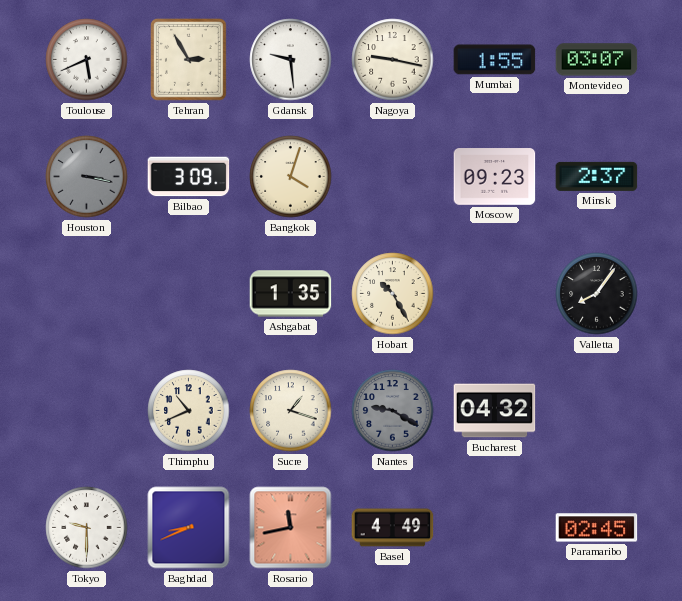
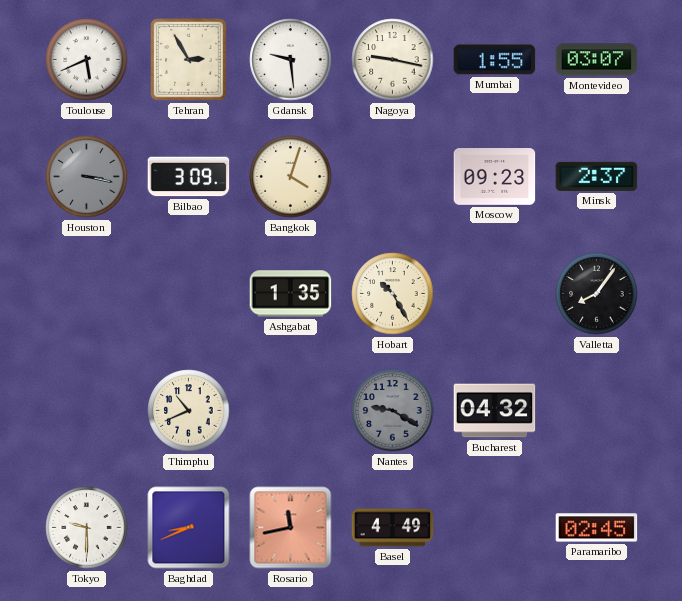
Sucre: 1:18 -> none (291, 411)
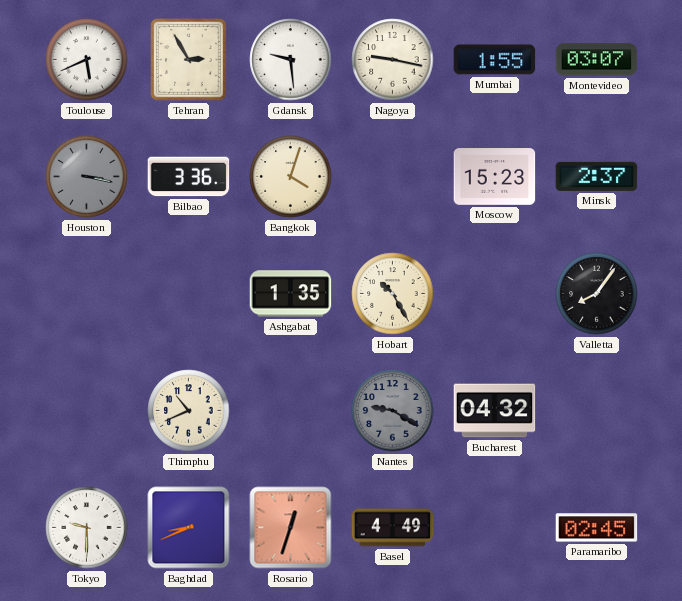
Bilbao: 3:09 -> 3:36 (189, 177)
Moscow: 09:23 -> 15:23 (495, 177)
Rosario: 11:43 -> 12:33 (291, 528)
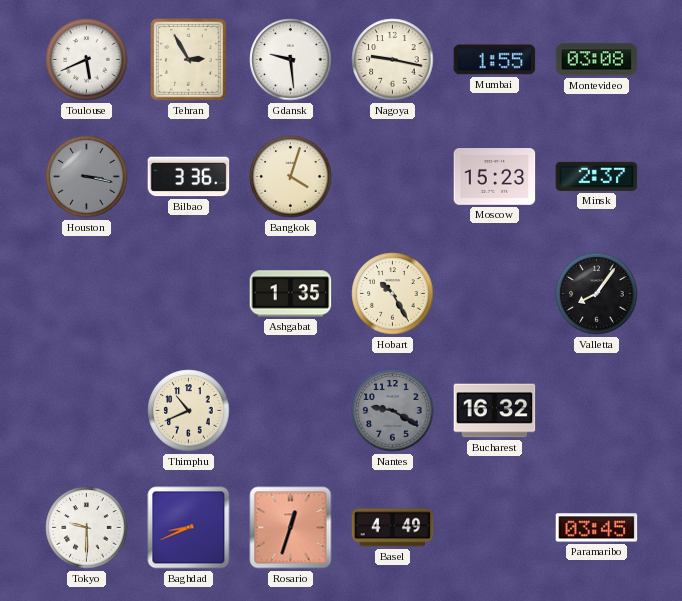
Montevideo: 03:07 -> 03:08 (597, 60)
Bucharest: 04:32 -> 16:32 (495, 411)
Paramaribo: 02:45 -> 03:45 (597, 528)
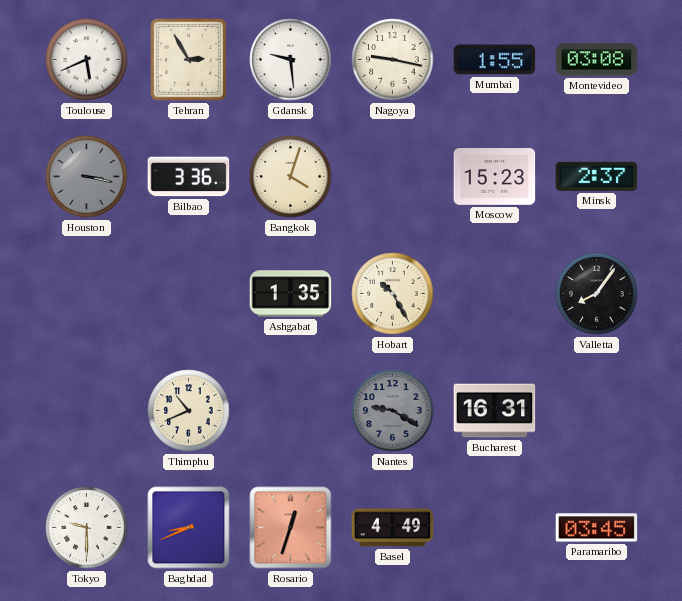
Bucharest: 16:32 -> 16:31 (495, 411)
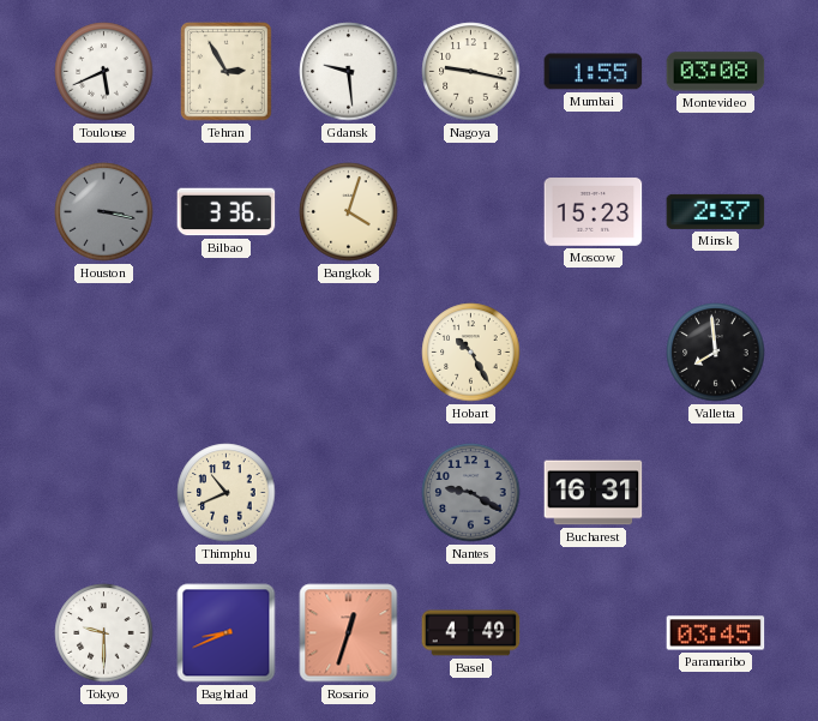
Ashgabat: 1:35 -> none (291, 294)
Valletta: 8:06 -> 7:59 (716, 353)
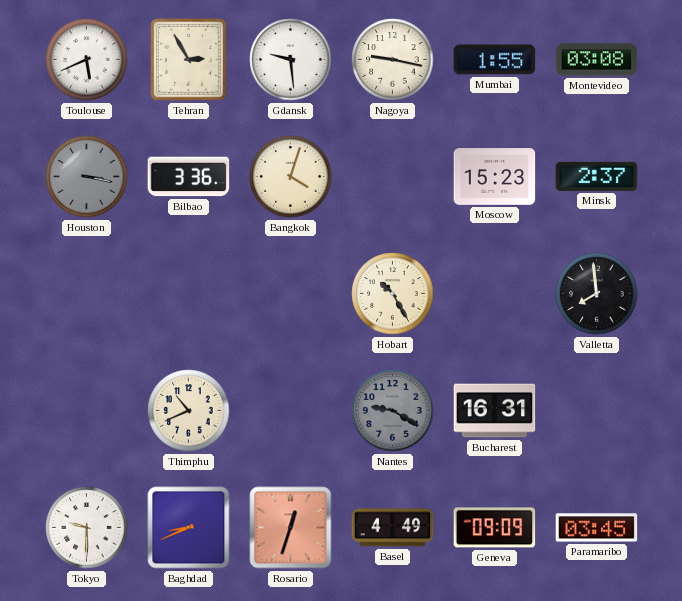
Geneva: none -> 09:09 (495, 528)
